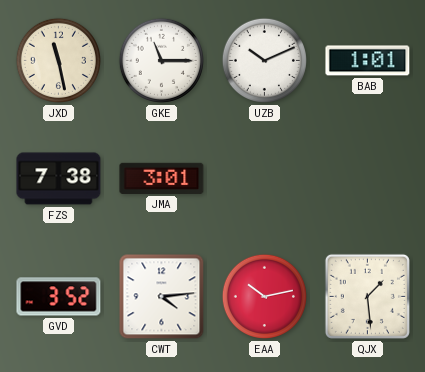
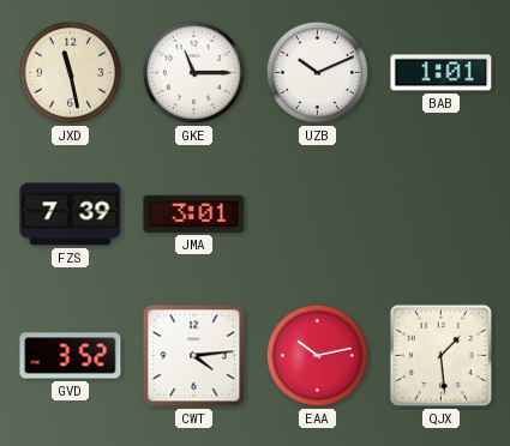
FZS: 7:38 -> 7:39 (71, 215)
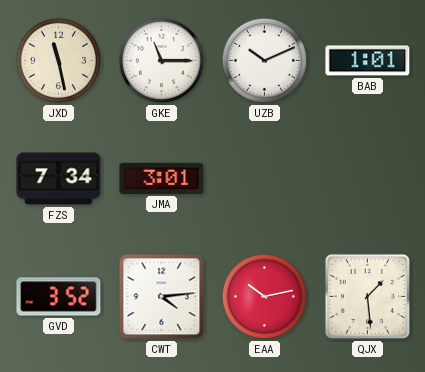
FZS: 7:39 -> 7:34 (59, 179)
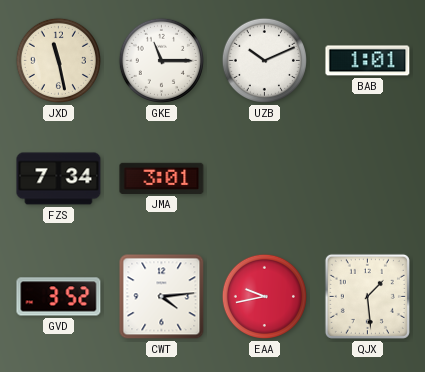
EAA: 10:13 -> 9:43 (264, 296)
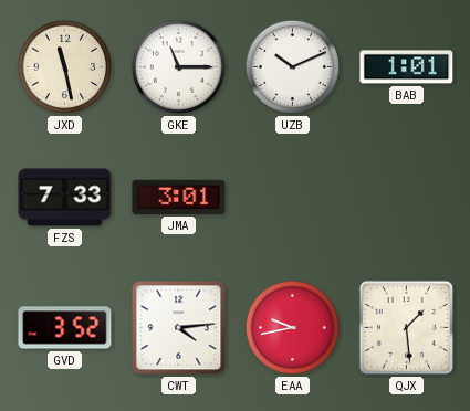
FZS: 7:34 -> 7:33 (65, 198)
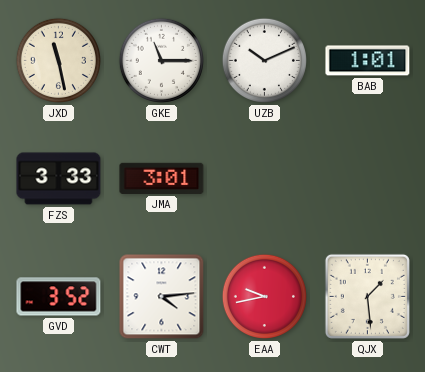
FZS: 7:33 -> 3:33 (59, 179)
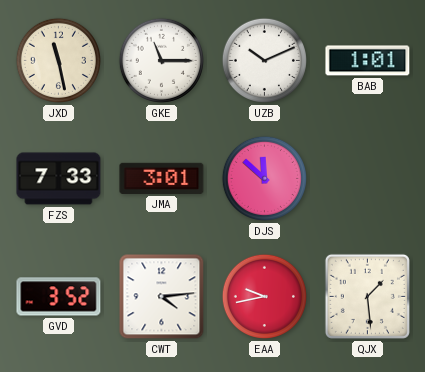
FZS: 3:33 -> 7:33 (59, 179)
DJS: none -> 11:52 (264, 178)
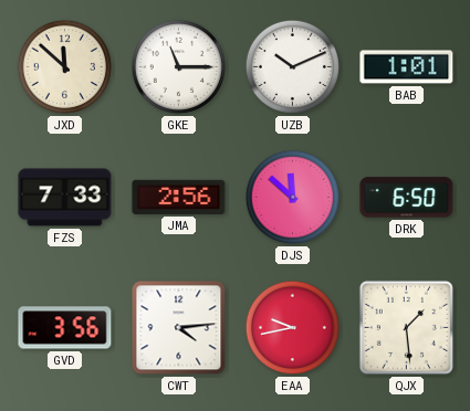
JXD: 11:28 -> 11:52 (64, 66)
JMA: 3:01 -> 2:56 (179, 197)
DRK: none -> 6:50 (407, 198)
GVD: 3:52 -> 3:56 (65, 328)
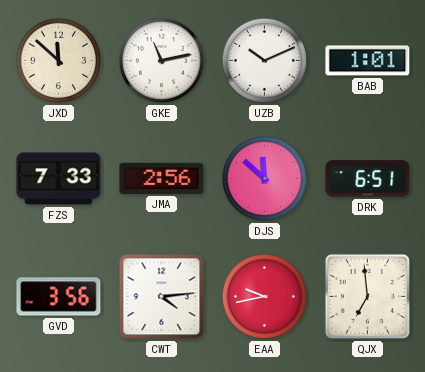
GKE: 11:15 -> 11:13 (161, 60)
DRK: 6:50 -> 6:51 (368, 179)
QJX: 1:29 -> 6:59 (367, 296)
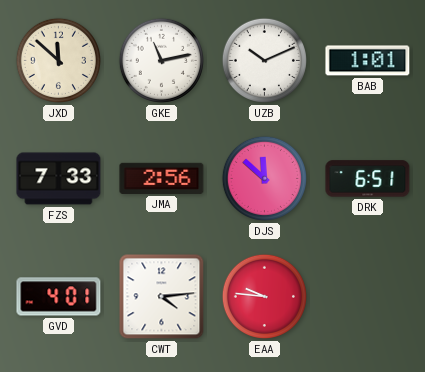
GVD: 3:56 -> 4:01 (59, 297)
EAA: 9:43 -> 9:46 (264, 296)
QJX: 6:59 -> none (367, 296)
